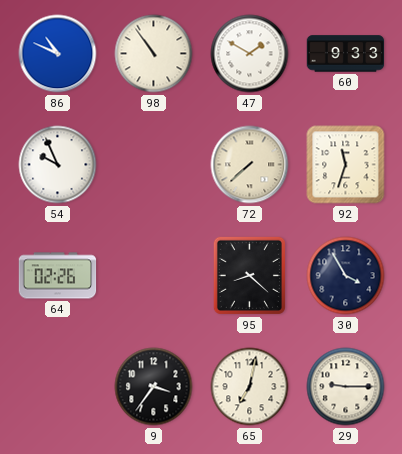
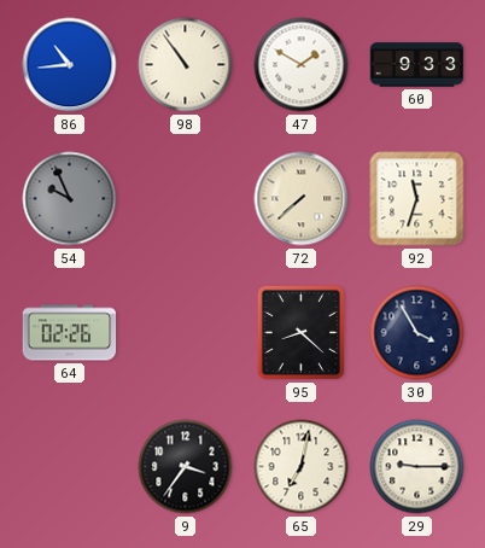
86: 10:49 -> 10:44 (70, 65)
54 dial: white -> grey (70, 199)
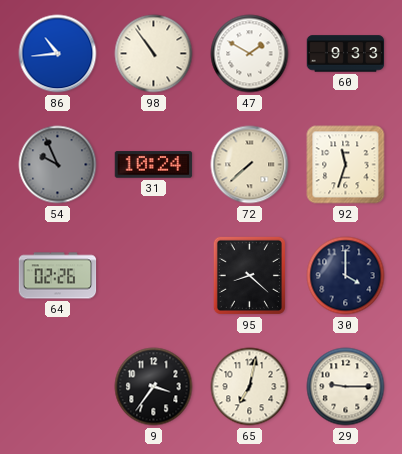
31: none -> 10:24 (154, 165)
30: 3:55 -> 4:00 (346, 276)
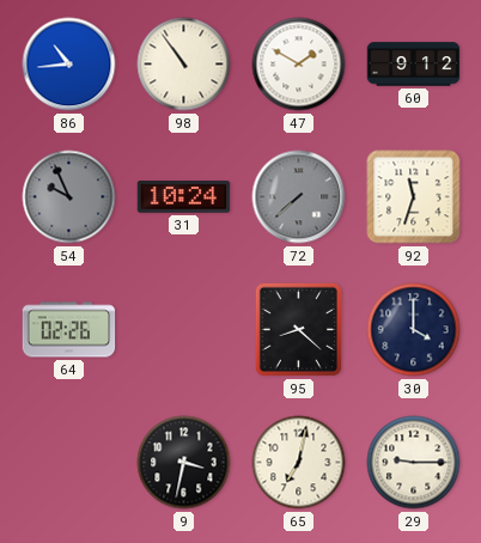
60: 9:33 -> 9:12 (414, 65)
72 dial: cream -> grey (299, 197)
9: 3:36 -> 3:32 (184, 463)
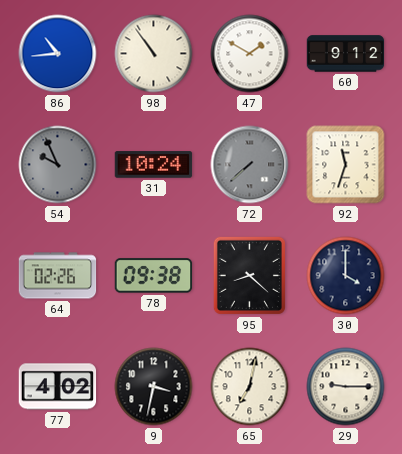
78: none -> 09:38 (154, 276)
77: none -> 4:02 (58, 387)
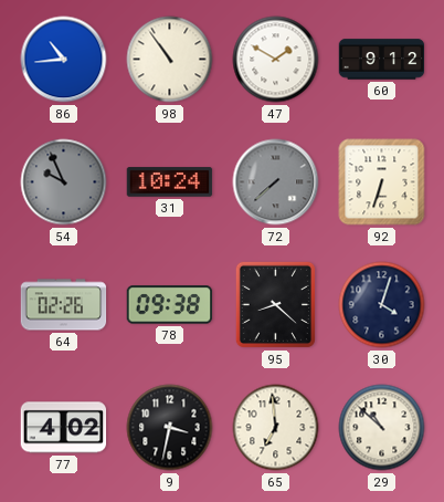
92: 11:33 -> 6:33 (382, 182)
30: 4:00 -> 4:03 (382, 305)
65: 7:02 -> 6:59 (276, 428)
29: 9:15 -> 10:52 (382, 428)
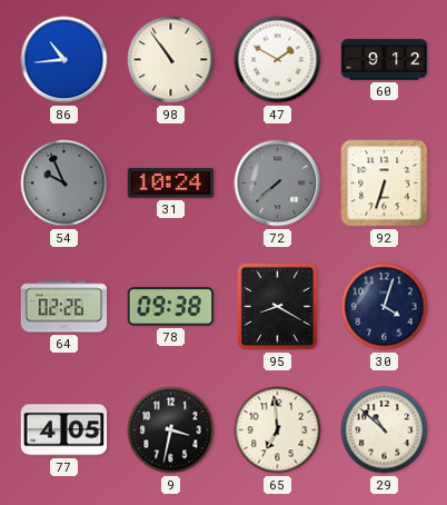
95: 8:22 -> 8:20 (277, 306)
77: 4:02 -> 4:05 (64, 430)
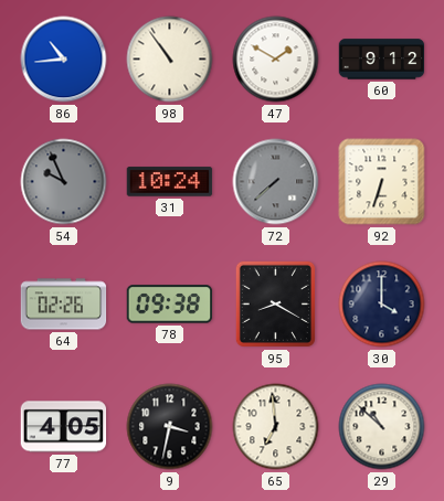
30: 4:03 -> 4:00 (382, 305)
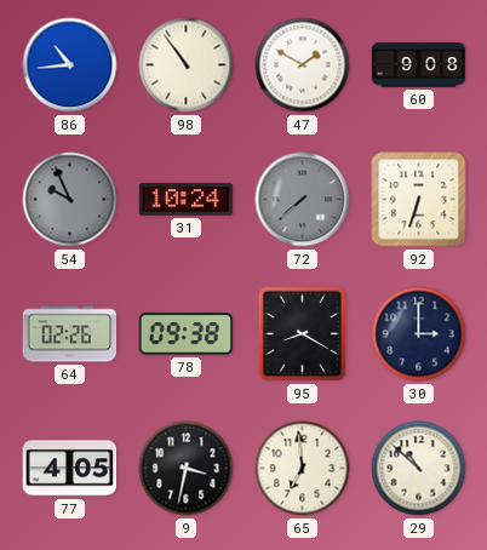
60: 9:12 -> 9:08 (419, 65)
30: 4:00 -> 3:00 (419, 334)
